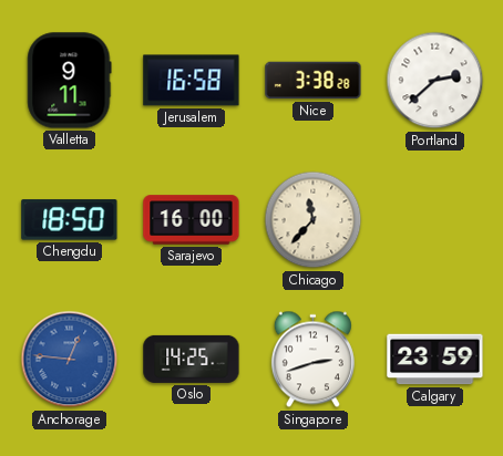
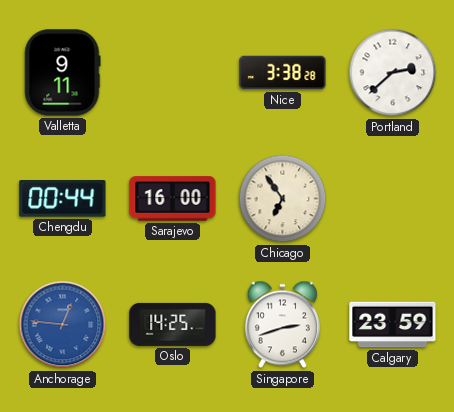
Jerusalem: 16:58 -> none (192, 81)
Chengdu: 18:50 -> 00:44 (63, 199)
Chicago: 11:37 -> 6:54 (283, 199)
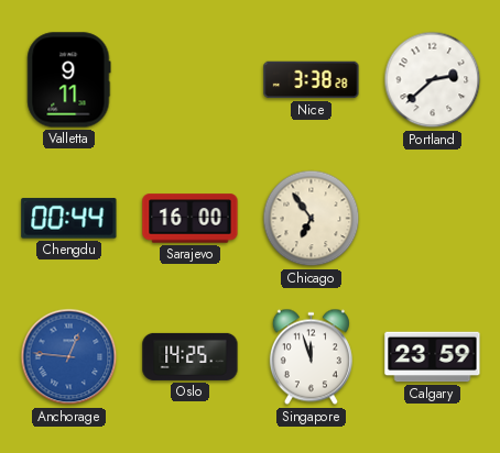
Singapore: 2:42 -> 11:57 (311, 357)
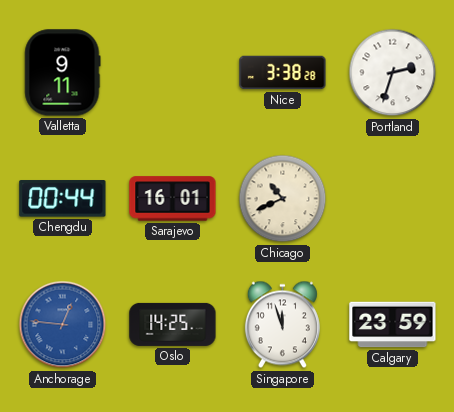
Portland: 2:38 -> 2:33 (393, 73)
Sarajevo: 16:00 -> 16:01 (173, 199)
Chicago: 6:54 -> 10:41 (283, 199)
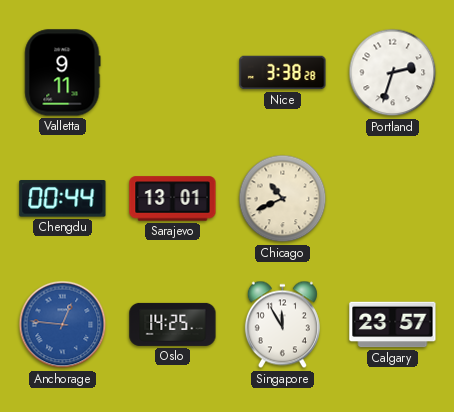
Sarajevo: 16:01 -> 13:01 (173, 199)
Singapore: 11:57 -> 11:55 (282, 325)
Calgary: 23:59 -> 23:57 (393, 325)
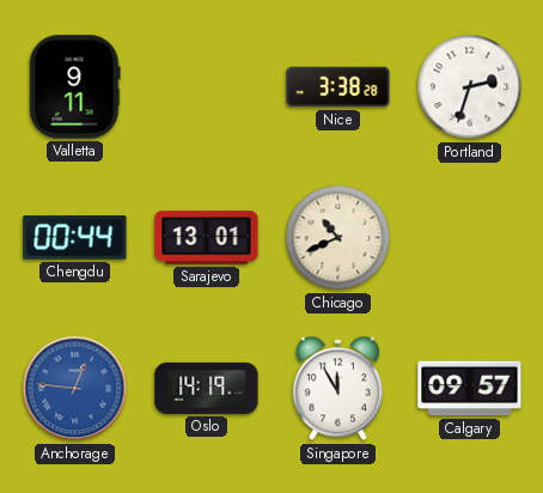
Oslo: 14:25 -> 14:19 (207, 388)
Calgary: 23:57 -> 09:57 (470, 389)
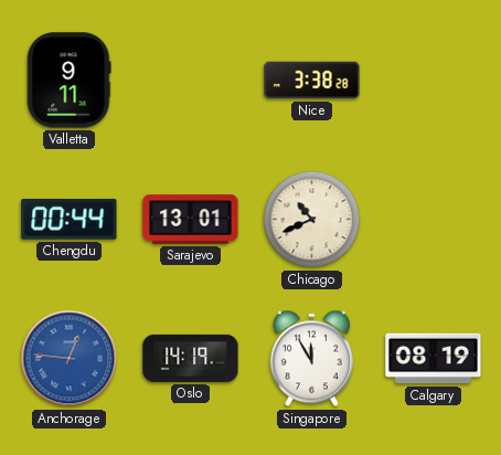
Portland: 2:33 -> none (470, 87)
Calgary: 09:57 -> 08:19 (434, 359)
